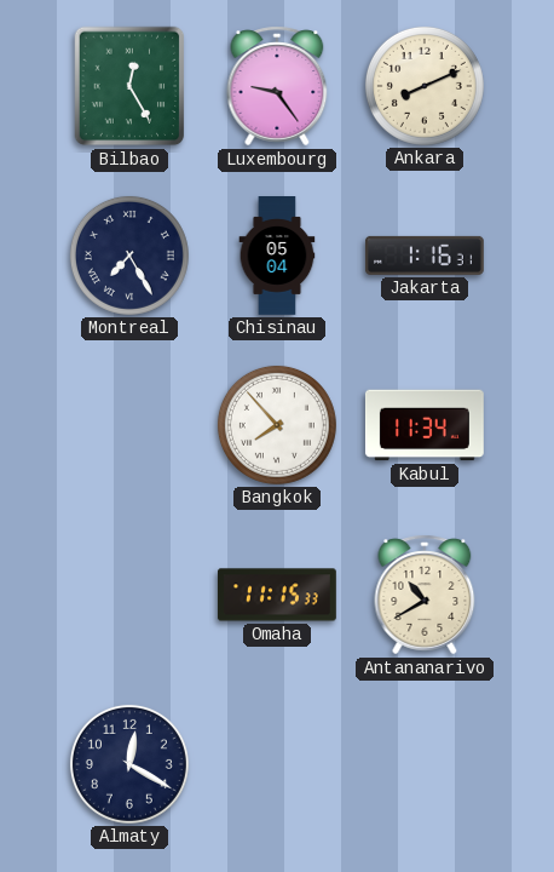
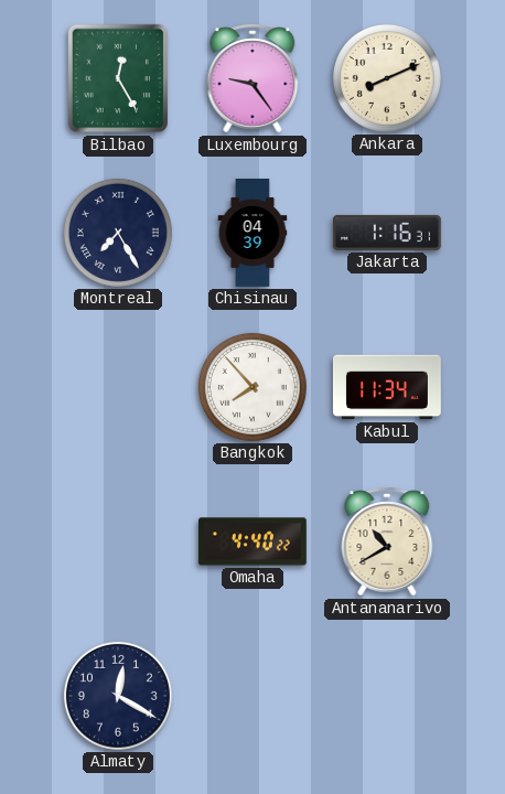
Chisinau: 05:04 -> 04:39 (253, 234)
Omaha: 11:15 -> 4:40 (253, 541)
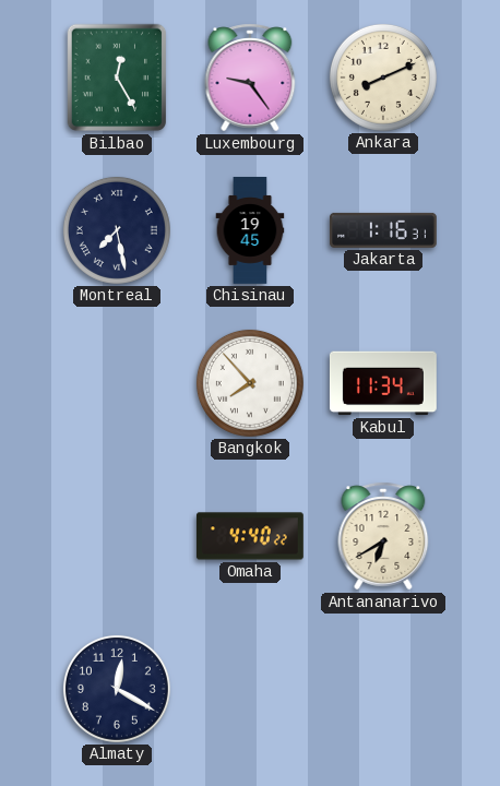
Montreal: 7:25 -> 7:28 (117, 230)
Chisinau: 04:39 -> 19:45 (250, 231)
Antananarivo: 10:40 -> 6:40 (383, 536)
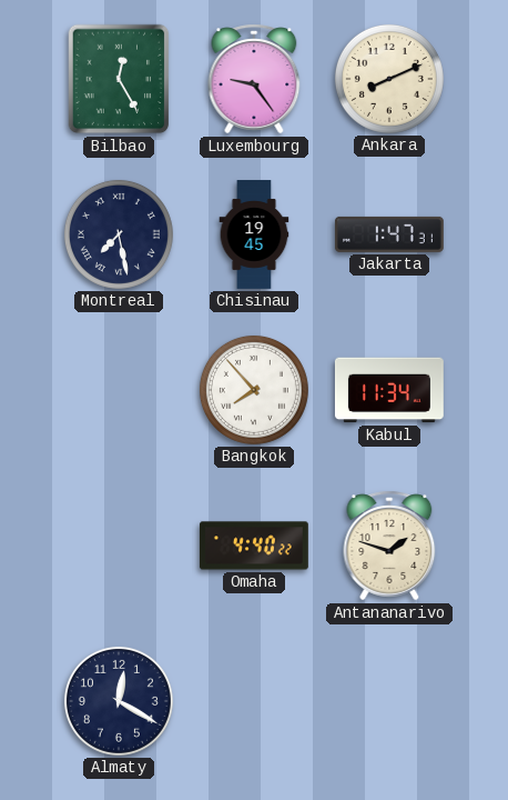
Jakarta: 1:16 -> 1:47 (389, 234)
Antananarivo: 6:40 -> 1:48 (389, 546)
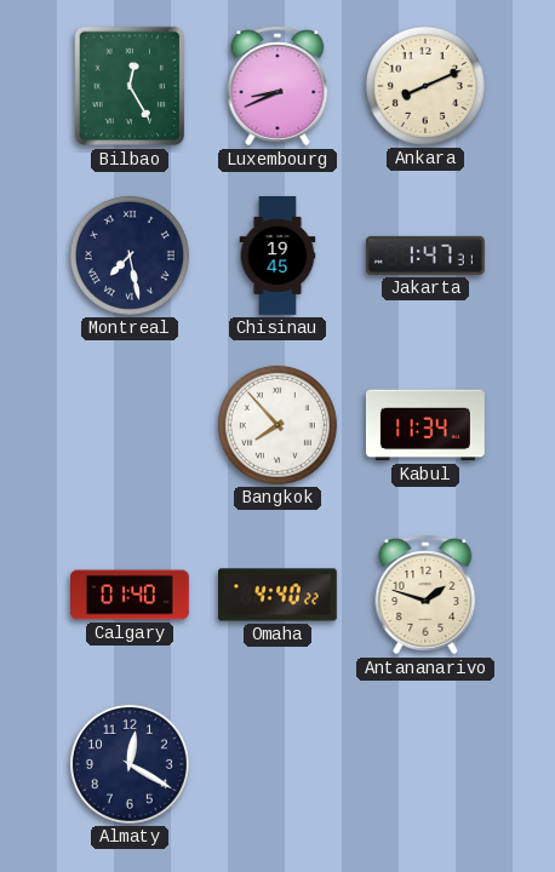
Luxembourg: 9:24 -> 8:41 (277, 86)
Calgary: none -> 01:40 (131, 595)
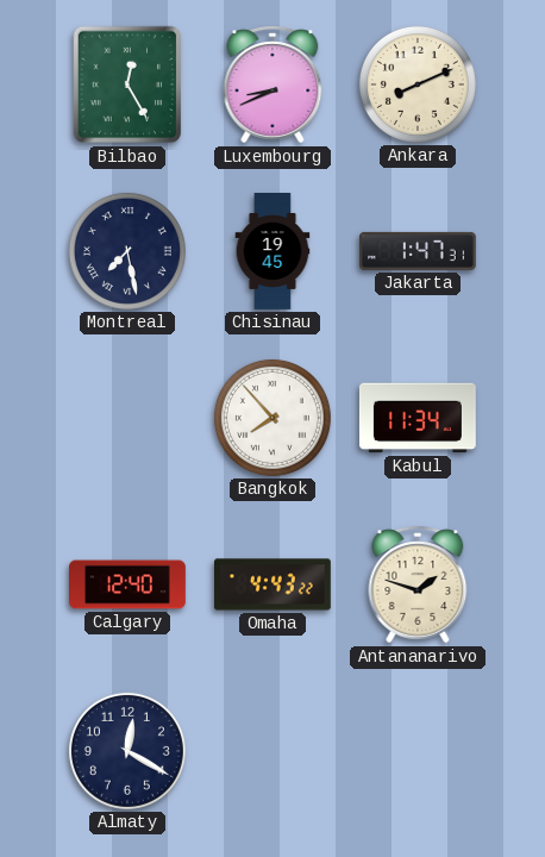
Calgary: 01:40 -> 12:40 (129, 584)
Omaha: 4:40 -> 4:43 (272, 584)
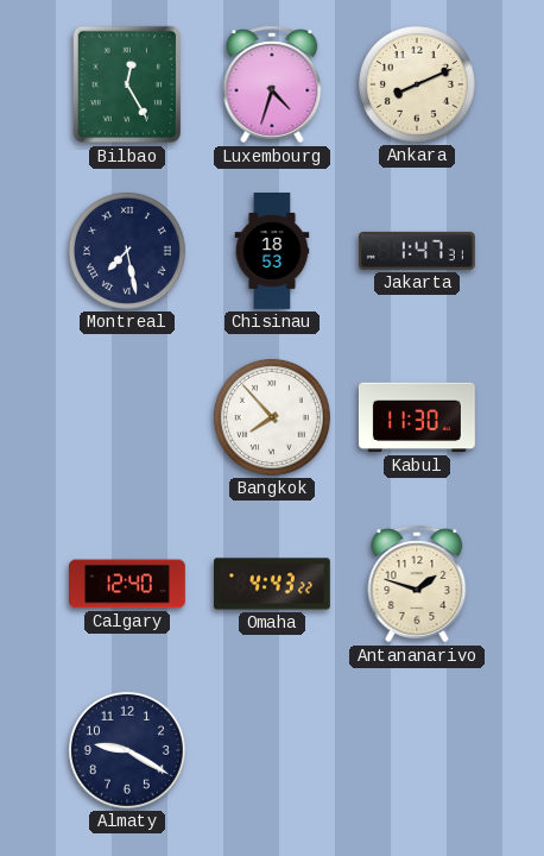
Luxembourg: 8:41 -> 4:33 (272, 84)
Chisinau: 19:45 -> 18:53 (272, 252)
Kabul: 11:34 -> 11:30 (417, 417)
Almaty: 12:20 -> 9:20 (127, 750)
